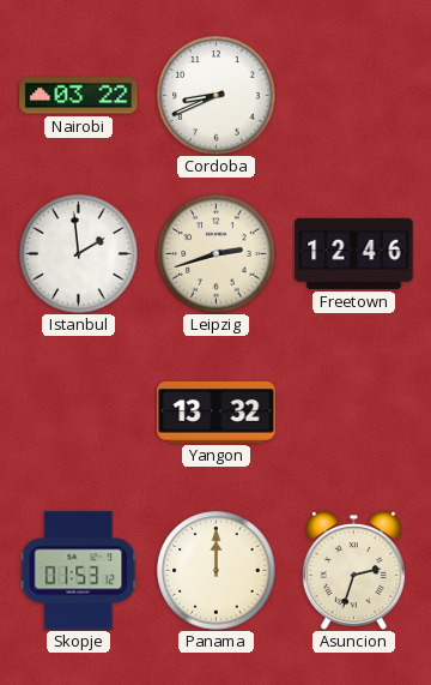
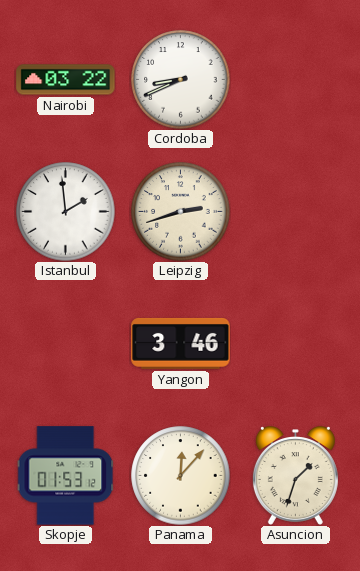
Freetown: 12:46 -> none (354, 253)
Yangon: 13:32 -> 3:46 (181, 343)
Panama: 12:00 -> 12:07 (181, 476)
Asuncion: 2:33 -> 1:33 (295, 476)
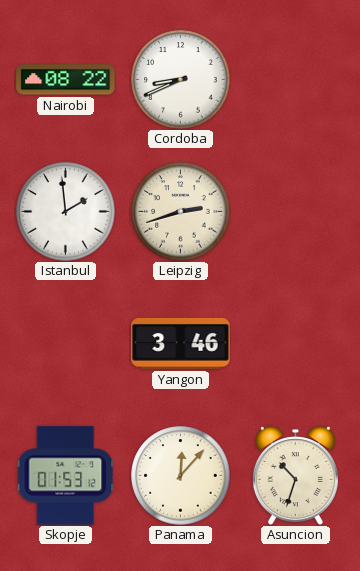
Nairobi: 03:22 -> 08:22 (66, 80)
Asuncion: 1:33 -> 10:33 (295, 476)
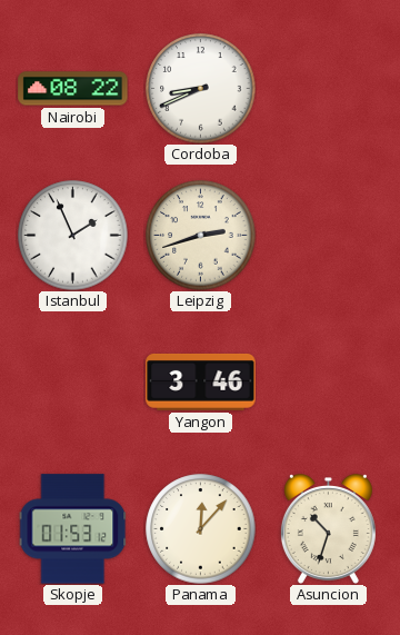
Istanbul: 1:59 -> 1:56 (73, 236)
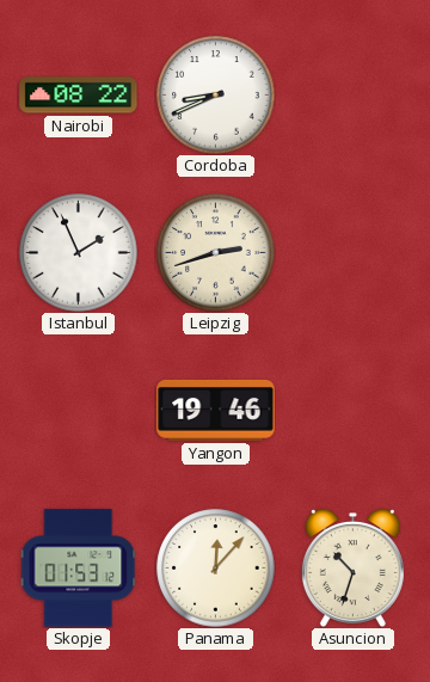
Yangon: 3:46 -> 19:46 (216, 410)
